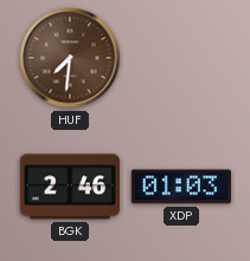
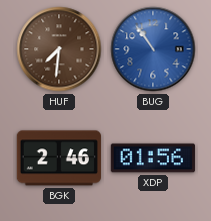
BUG: none -> 10:54 (153, 49)
XDP: 01:03 -> 01:56 (153, 158)
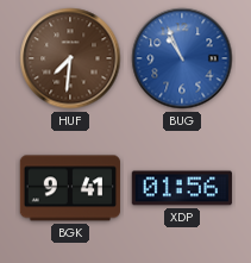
BUG: 10:54 -> 10:56 (182, 58)
BGK: 2:46 -> 9:41 (70, 188)
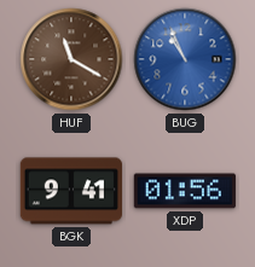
HUF: 7:31 -> 11:20 (71, 59)
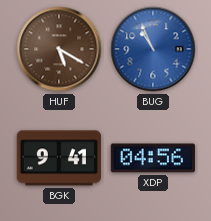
HUF: 11:20 -> 5:20 (59, 49)
XDP: 01:56 -> 04:56 (153, 158)
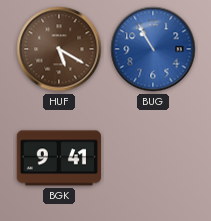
BUG: 10:56 -> 10:55 (153, 49)
XDP: 04:56 -> none (153, 158)
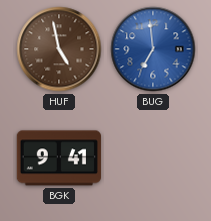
HUF: 5:20 -> 4:58 (59, 49)
BUG: 10:55 -> 6:59 (153, 49)
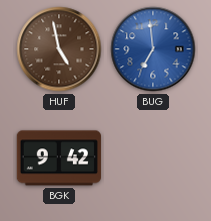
BGK: 9:41 -> 9:42 (59, 158)
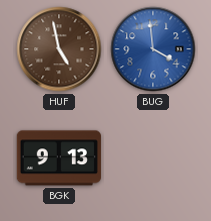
BUG: 6:59 -> 3:59 (153, 49)
BGK: 9:42 -> 9:13 (59, 158)
